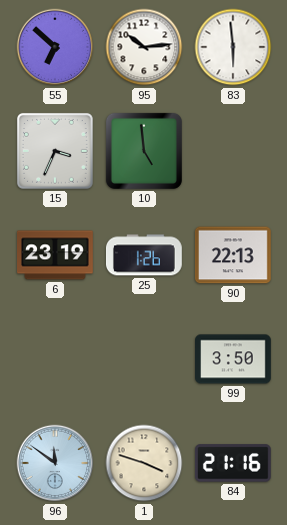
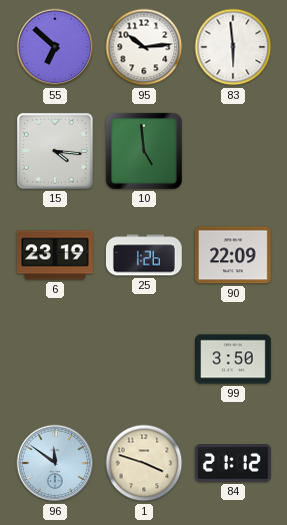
15: 3:34 -> 4:16 (55, 151)
90: 22:13 -> 22:09 (233, 255)
84: 21:16 -> 21:12 (233, 463)
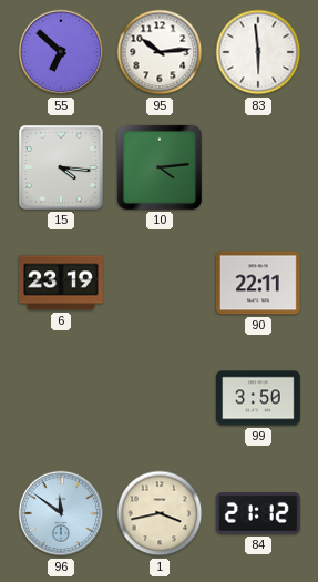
10: 4:59 -> 4:14 (160, 167)
25: 1:26 -> none (144, 255)
90: 22:09 -> 22:11 (258, 283)
1: 3:48 -> 3:43 (160, 513)
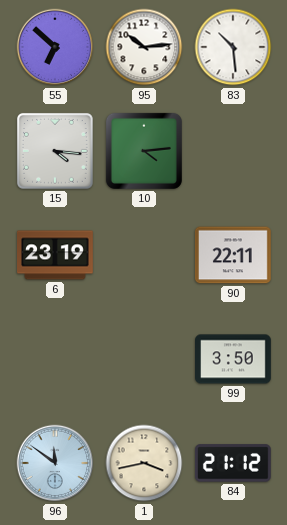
83: 5:59 -> 10:29 (233, 47)
